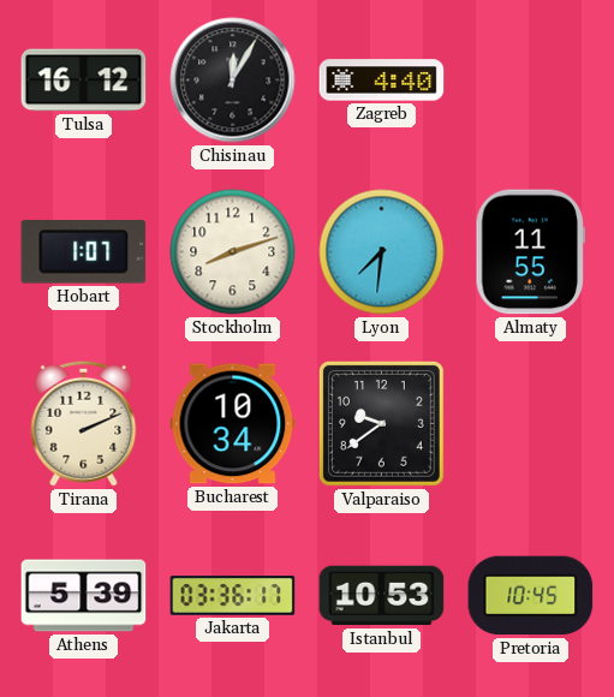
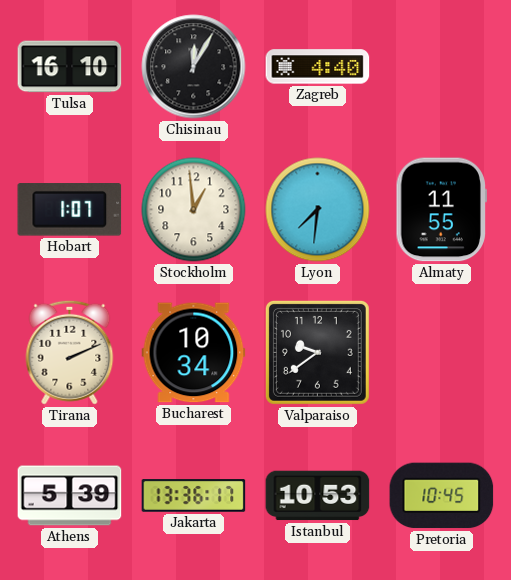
Tulsa: 16:12 -> 16:10 (70, 67)
Stockholm: 8:12 -> 12:59 (194, 210)
Jakarta: 03:36 -> 13:36 (194, 496)
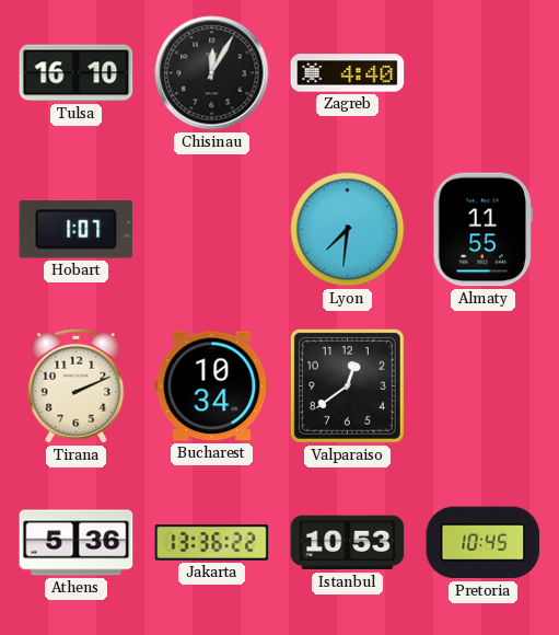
Stockholm: 12:59 -> none (194, 210)
Valparaiso: 9:39 -> 12:39 (347, 385)
Athens: 5:39 -> 5:36 (77, 543)
Jakarta: 13:36:17 -> 13:36:22 (212, 543)
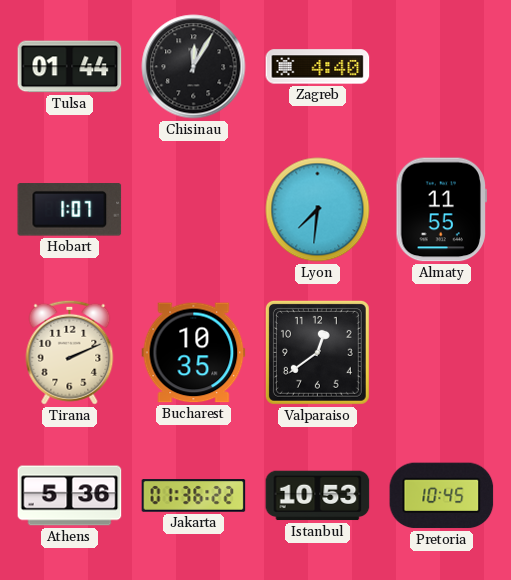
Tulsa: 16:10 -> 01:44 (70, 67)
Bucharest: 10:34 -> 10:35 (194, 353)
Jakarta: 13:36 -> 01:36 (194, 496)
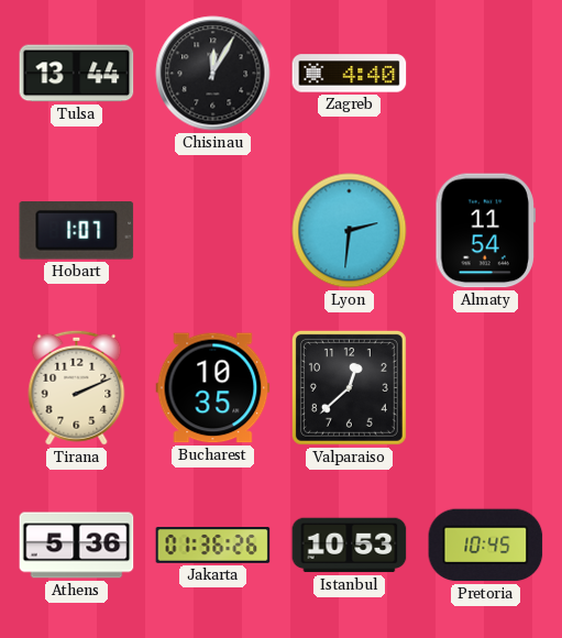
Tulsa: 01:44 -> 13:44 (77, 74)
Lyon: 7:31 -> 2:31 (350, 231)
Almaty: 11:55 -> 11:54 (485, 231)
Valparaiso: 12:39 -> 12:38 (349, 387)
Jakarta: 01:36:22 -> 01:36:26 (213, 546)
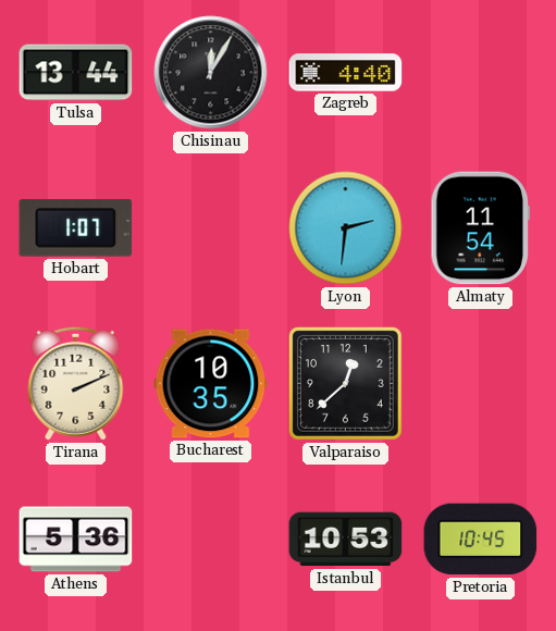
Jakarta: 01:36 -> none (213, 546)
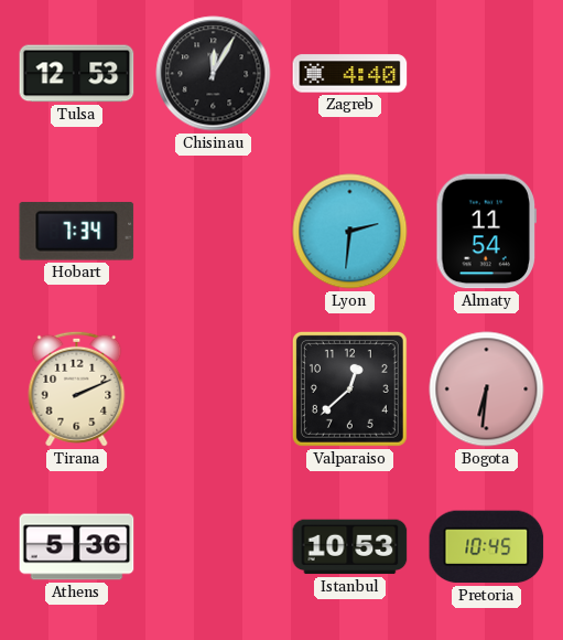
Tulsa: 13:44 -> 12:53 (77, 74)
Hobart: 1:07 -> 7:34 (77, 232)
Bucharest: 10:35 -> none (211, 384)
Bogota: none -> 6:31 (487, 390)
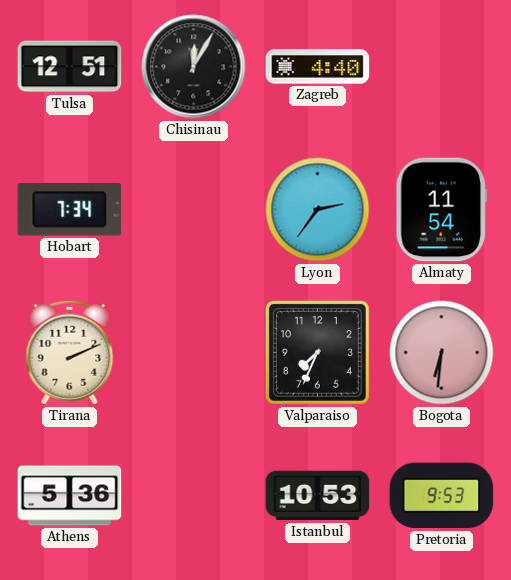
Tulsa: 12:53 -> 12:51 (70, 67)
Lyon: 2:31 -> 2:36 (318, 210)
Valparaiso: 12:38 -> 7:34 (317, 352)
Pretoria: 10:45 -> 9:53 (442, 496)
